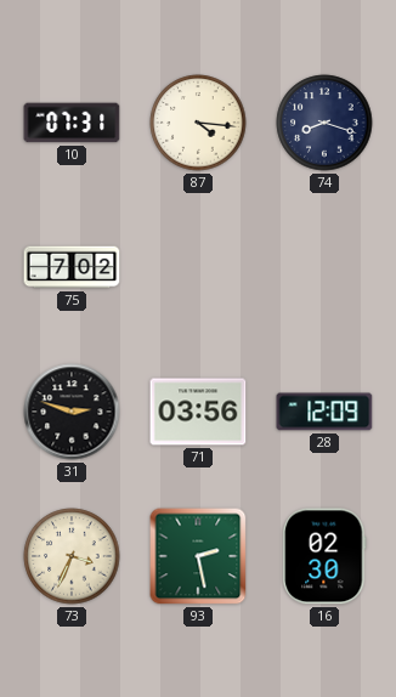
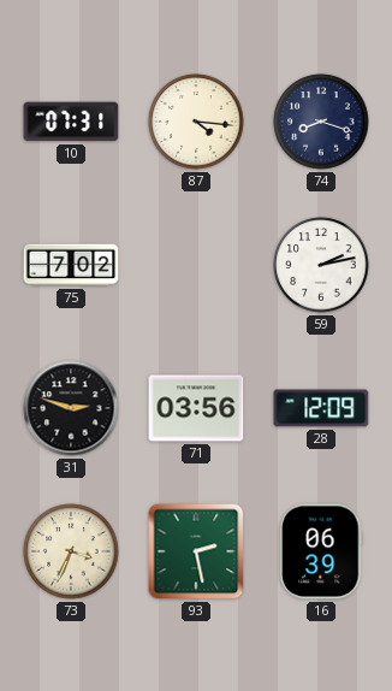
59: none -> 2:13 (321, 265)
16: 02:30 -> 06:39 (321, 551)
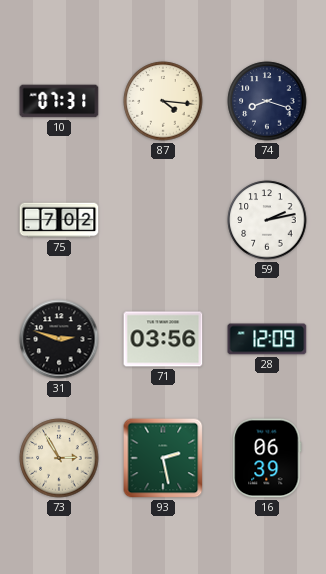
73: 3:34 -> 2:55 (59, 458)
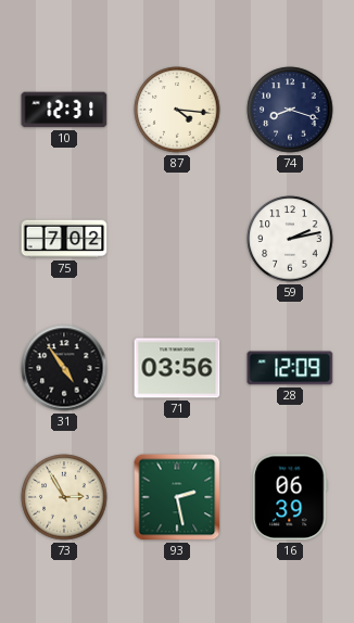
10: 07:31 -> 12:31 (64, 110)
31: 2:48 -> 4:54 (64, 368)
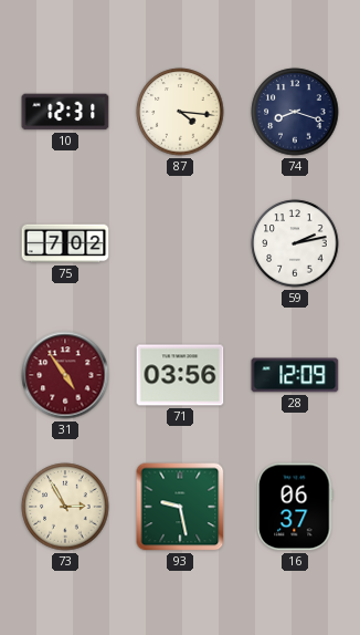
31 dial: black -> burgundy (65, 375)
93: 2:28 -> 9:28 (180, 507)
16: 06:39 -> 06:37 (295, 507)
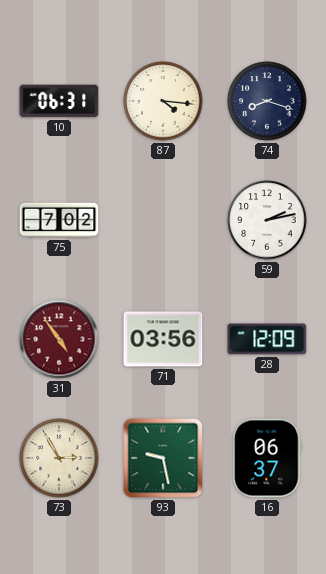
10: 12:31 -> 06:31 (59, 101)
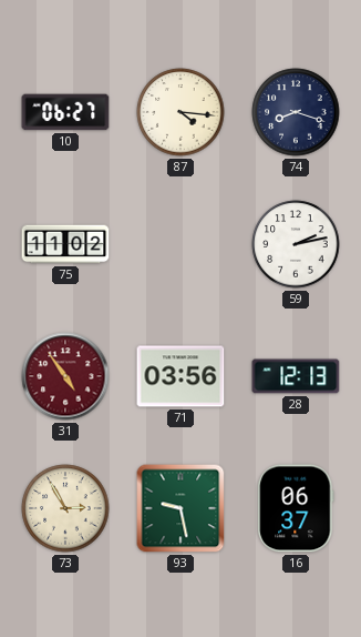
10: 06:31 -> 06:27 (65, 112)
75: 7:02 -> 11:02 (65, 244)
28: 12:09 -> 12:13 (296, 376)
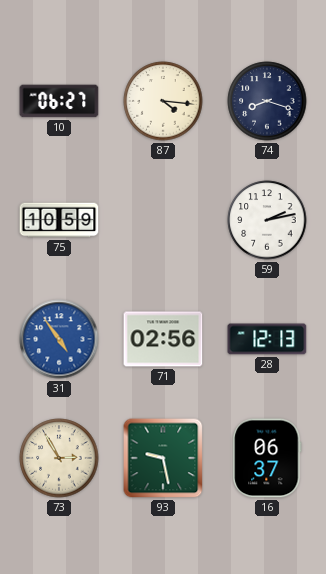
75: 11:02 -> 10:59 (59, 220)
31 dial: burgundy -> blue (59, 339)
71: 03:56 -> 02:56 (163, 339)
